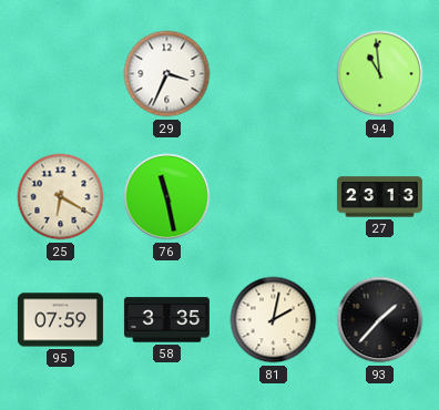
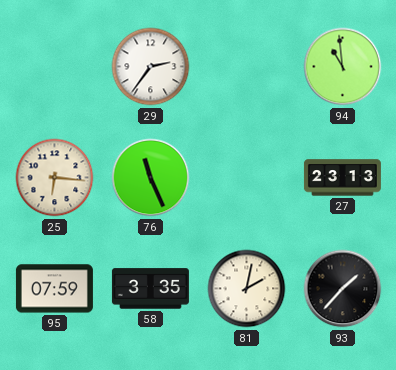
29: 3:34 -> 2:36 (151, 67)
25: 6:20 -> 6:16 (55, 178)
76: 11:28 -> 11:26 (151, 178)
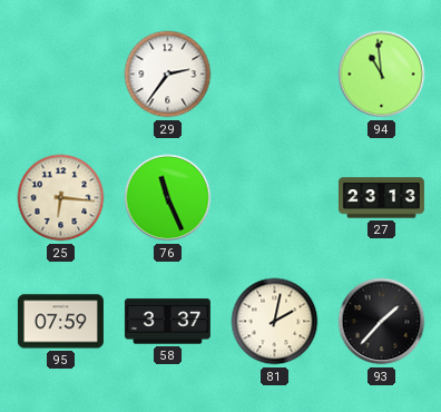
58: 3:35 -> 3:37 (167, 322)
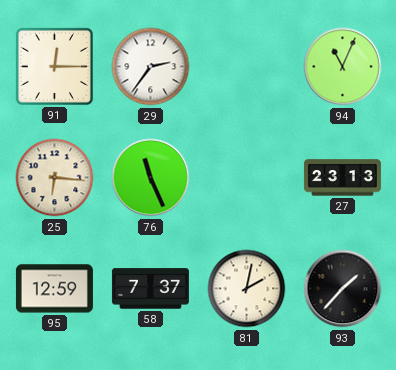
91: none -> 12:15 (54, 66)
94: 10:59 -> 11:04 (343, 67)
95: 07:59 -> 12:59 (54, 289)
58: 3:37 -> 7:37 (150, 289)
